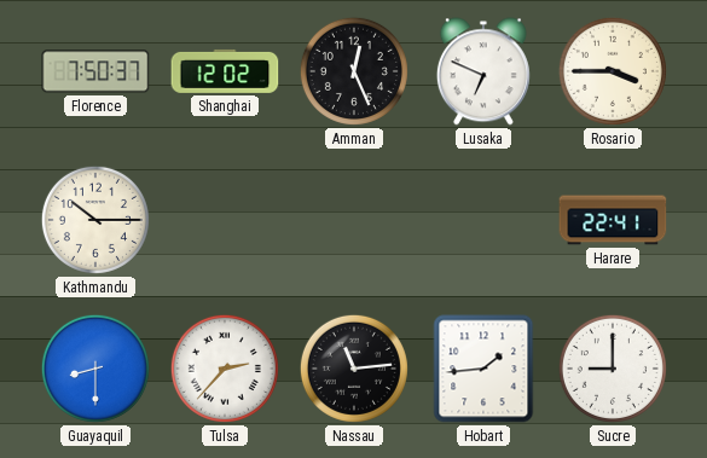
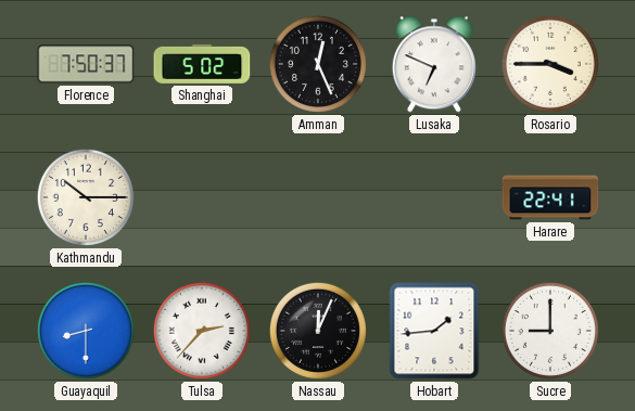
Shanghai: 12:02 -> 5:02 (202, 64)
Nassau: 11:14 -> 12:04 (318, 331)
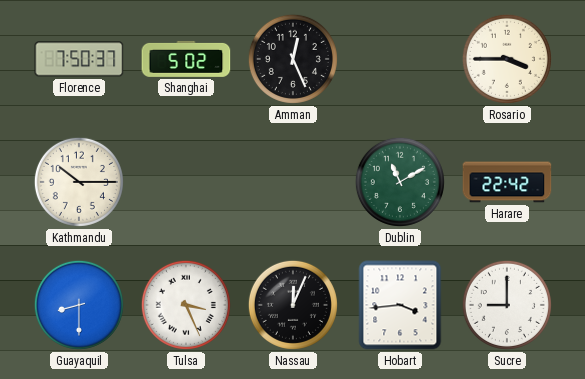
Lusaka: 6:49 -> none (434, 64)
Dublin: none -> 11:10 (400, 182)
Harare: 22:41 -> 22:42 (507, 182)
Tulsa: 2:37 -> 3:26 (186, 305)
Hobart: 1:44 -> 3:44 (400, 305)
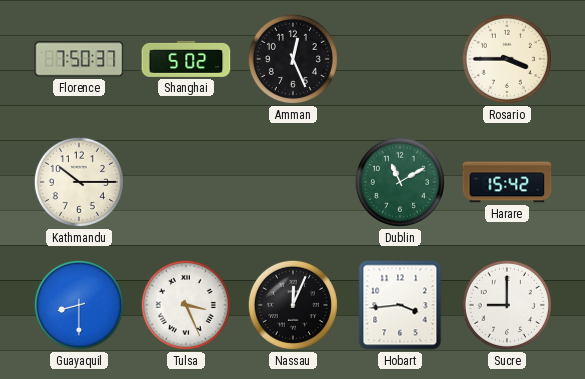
Harare: 22:42 -> 15:42 (507, 182)
